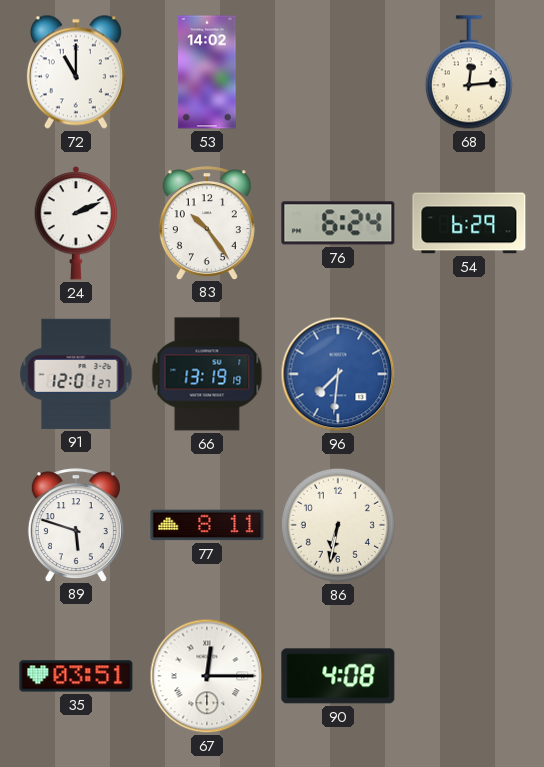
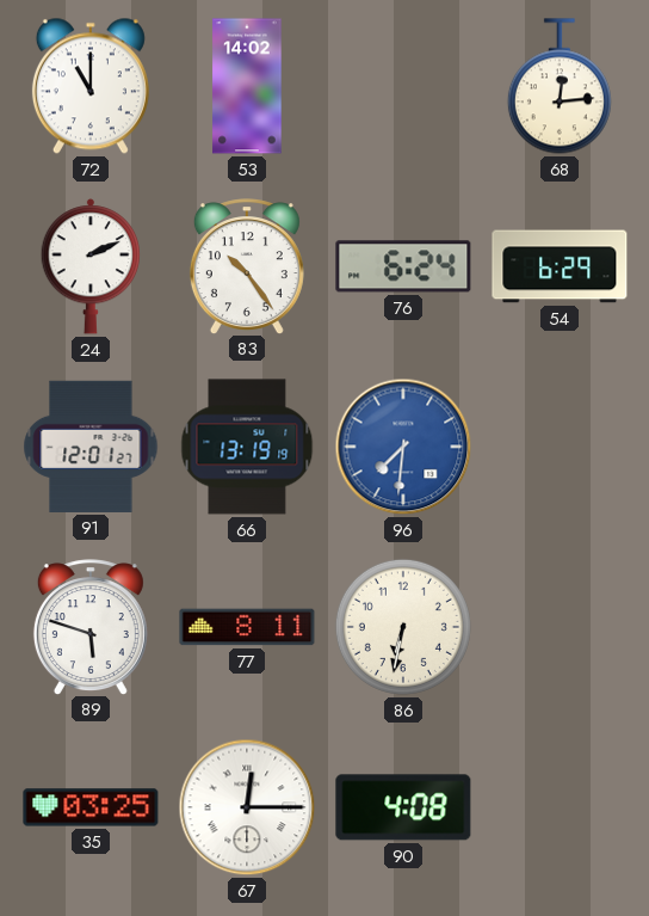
35: 03:51 -> 03:25 (91, 807)
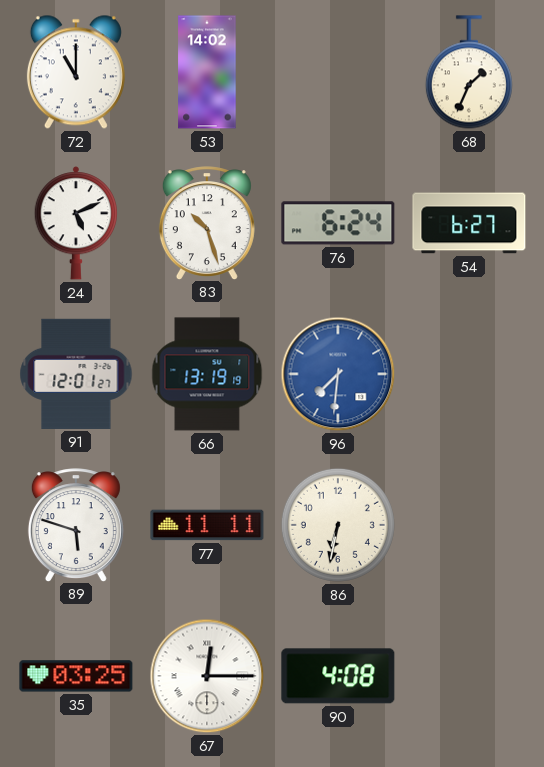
68: 12:14 -> 1:34 (469, 72)
24: 2:11 -> 5:11 (76, 223)
83: 10:24 -> 10:27 (207, 223)
54: 6:29 -> 6:27 (469, 223)
77: 8:11 -> 11:11 (207, 525)
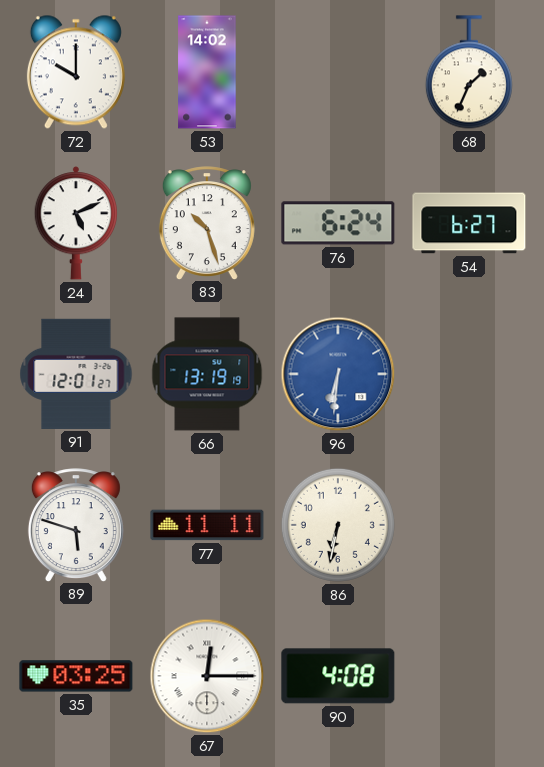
72: 11:00 -> 10:00 (76, 72)
96: 7:31 -> 6:31 (338, 374)
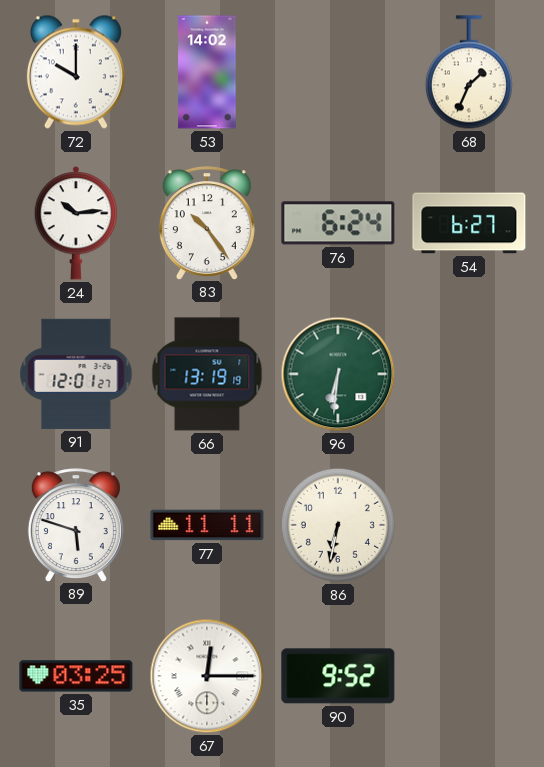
24: 5:11 -> 10:14 (76, 223)
83: 10:27 -> 10:24 (207, 223)
96 dial: blue -> green (338, 374)
90: 4:08 -> 9:52 (338, 676)
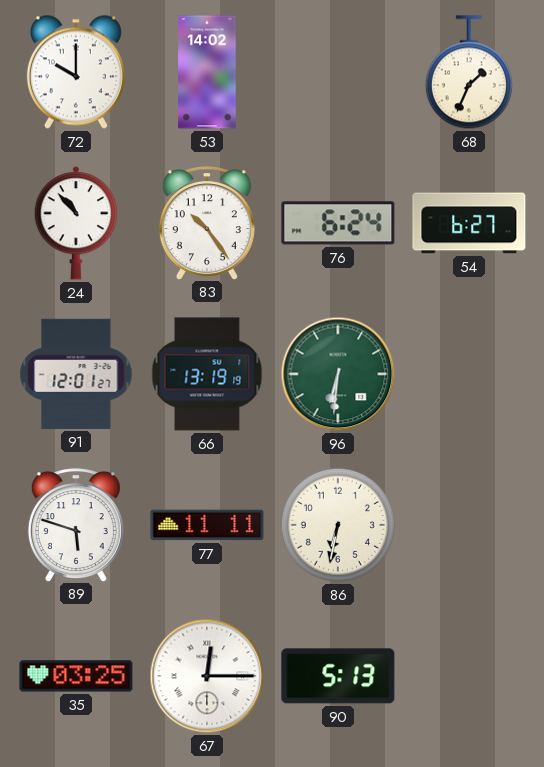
24: 10:14 -> 10:53 (76, 223)
90: 9:52 -> 5:13 (338, 676)
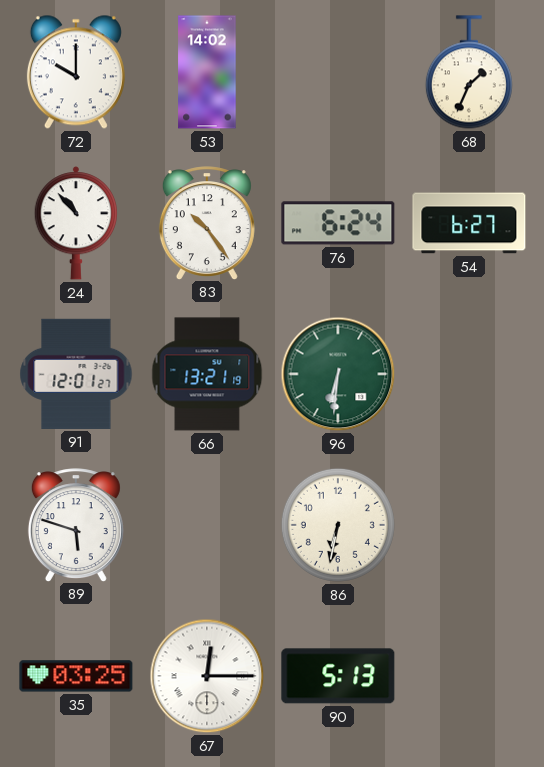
66: 13:19 -> 13:21 (207, 374)
77: 11:11 -> none (207, 525)
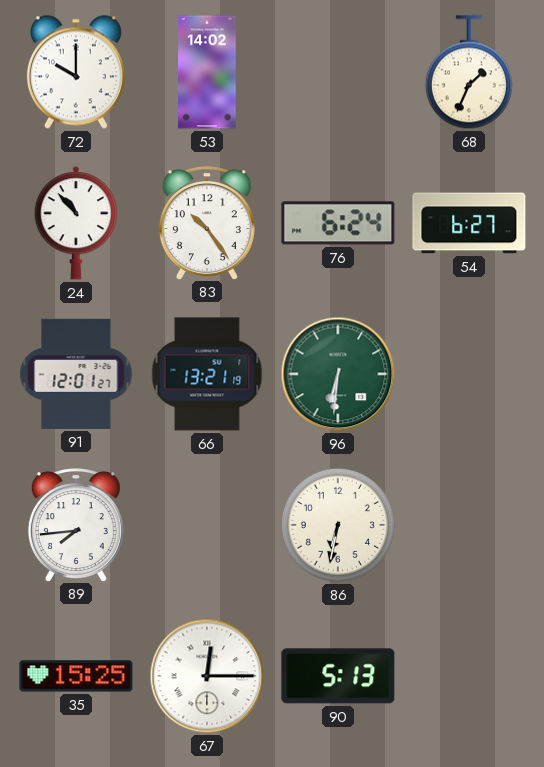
89: 5:48 -> 7:44 (76, 525)
35: 03:25 -> 15:25 (76, 676)
